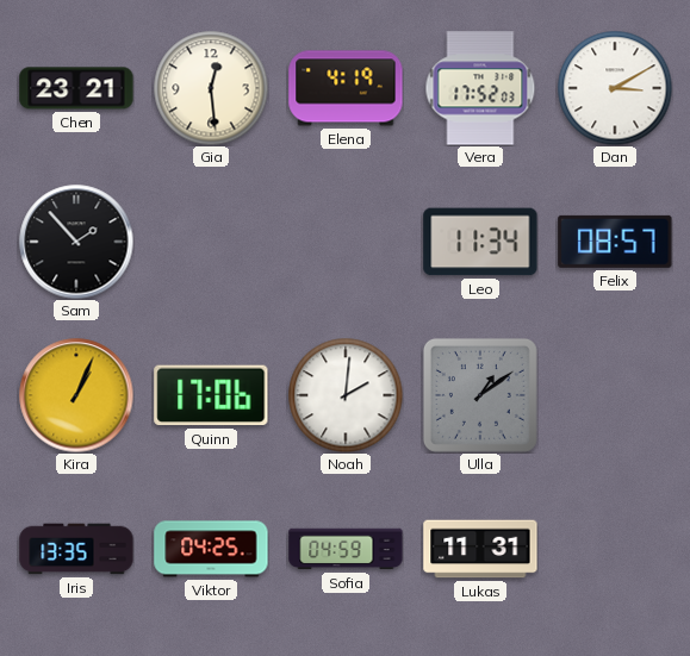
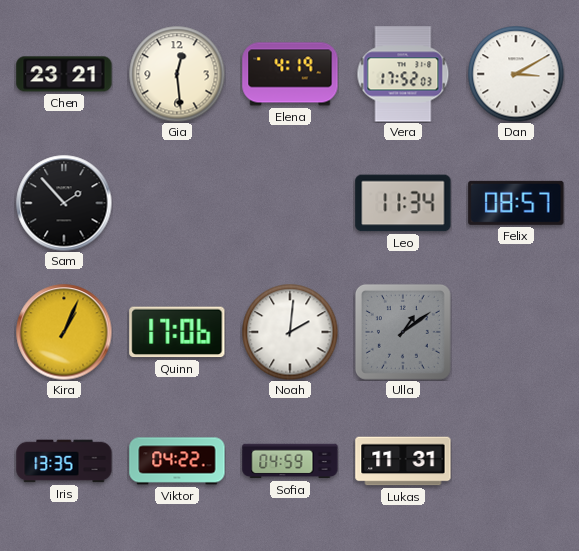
Viktor: 04:25 -> 04:22 (177, 461)
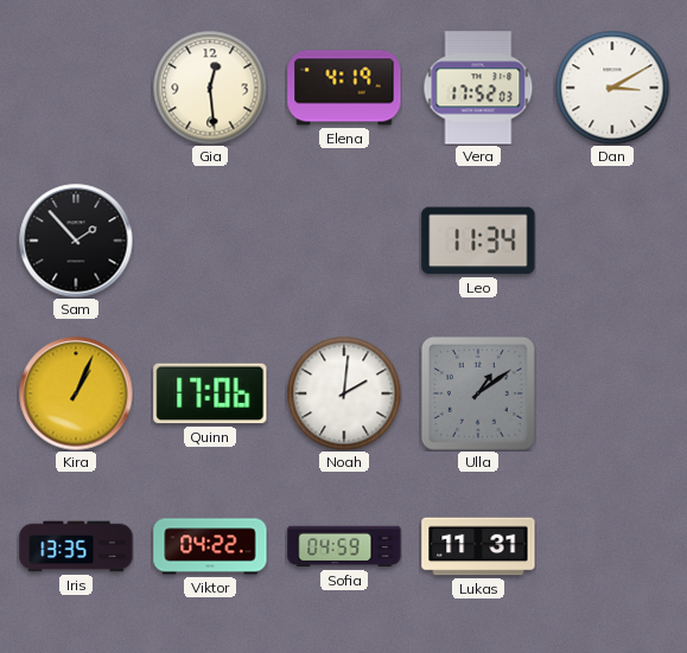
Chen: 23:21 -> none (64, 74)
Felix: 08:57 -> none (516, 203)
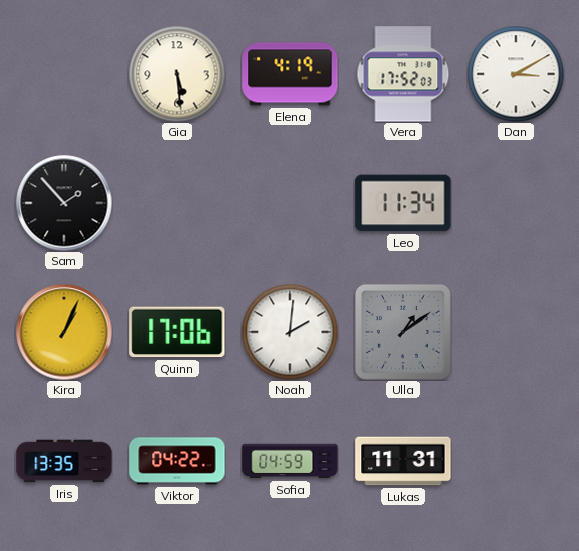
Gia: 12:29 -> 5:29 (177, 74)
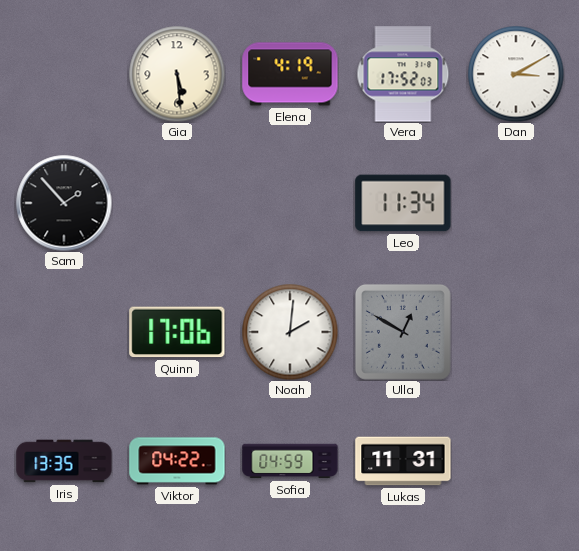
Kira: 1:04 -> none (64, 332)
Ulla: 1:09 -> 12:50 (403, 332)
